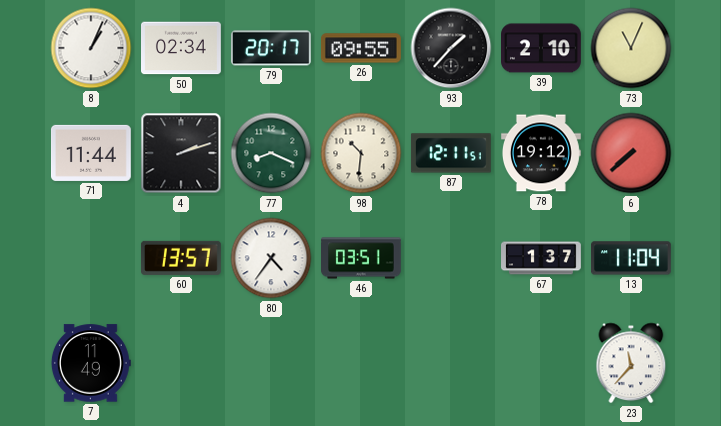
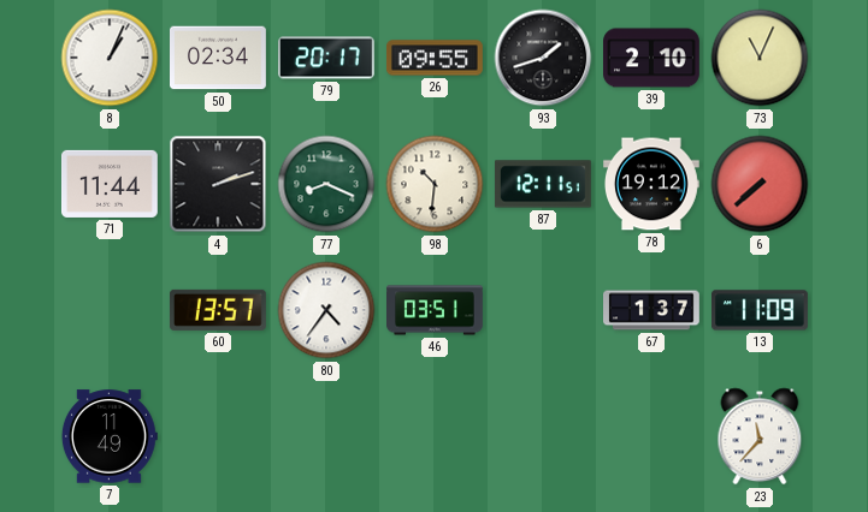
93: 1:37 -> 1:42 (543, 58)
13: 11:04 -> 11:09 (761, 310)
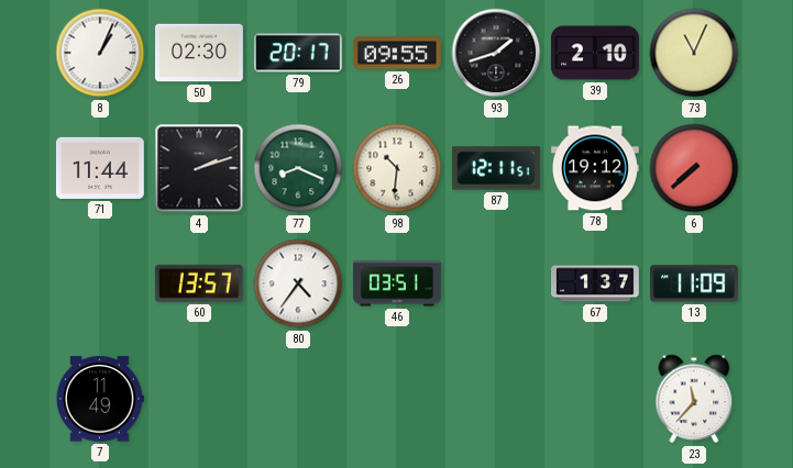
50: 02:34 -> 02:30 (200, 53)
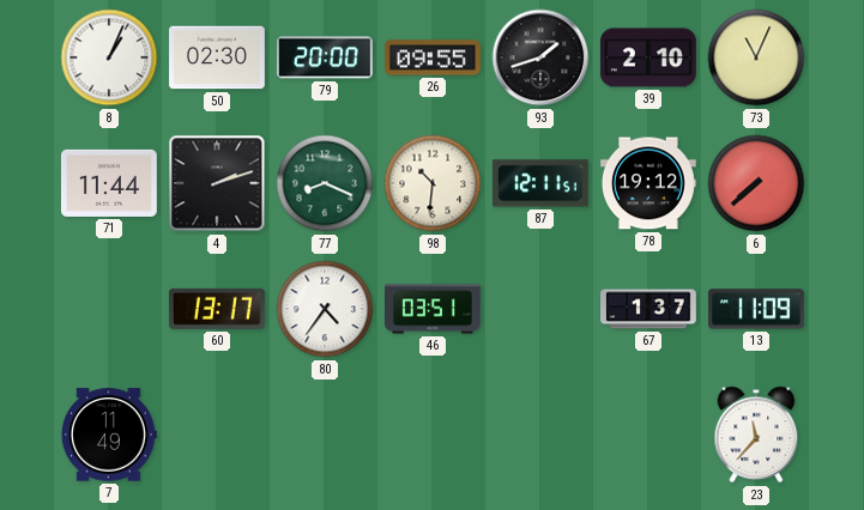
79: 20:17 -> 20:00 (325, 57)
60: 13:57 -> 13:17 (217, 309)
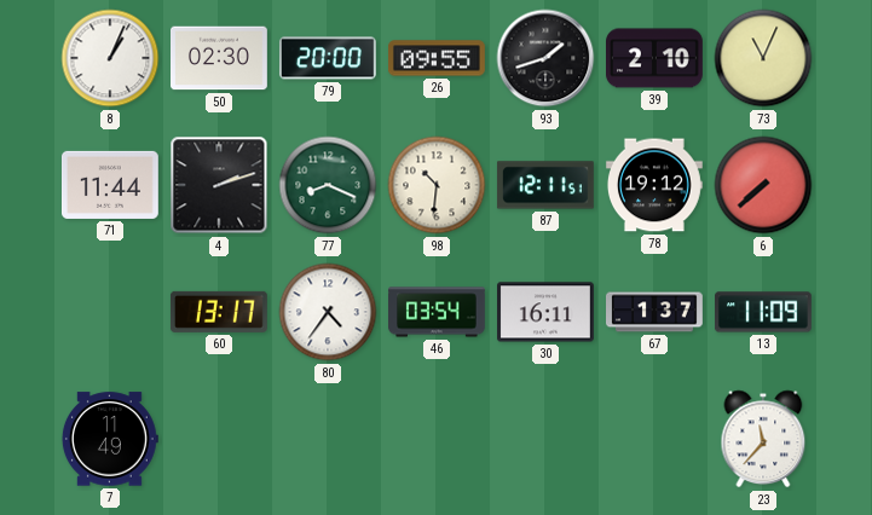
46: 03:51 -> 03:54 (438, 312)
30: none -> 16:11 (547, 312)
